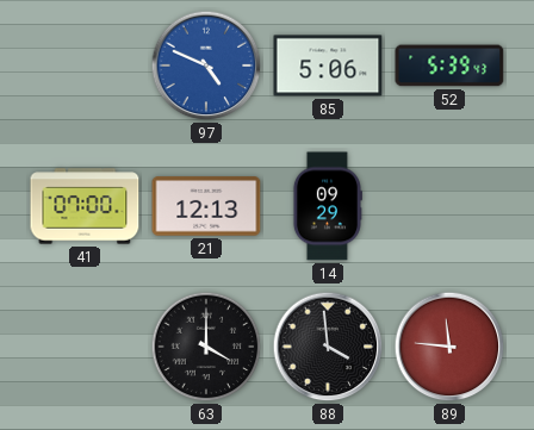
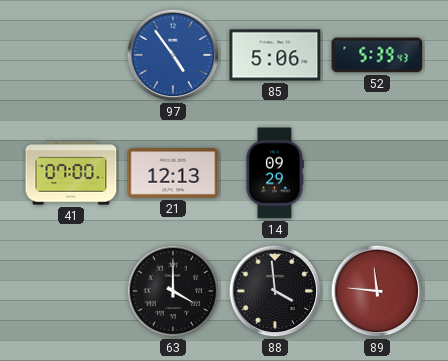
97: 4:49 -> 4:54 (173, 55)
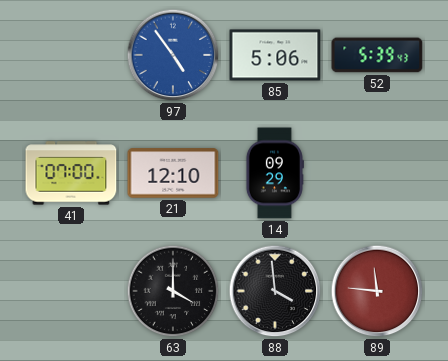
21: 12:13 -> 12:10 (173, 173)
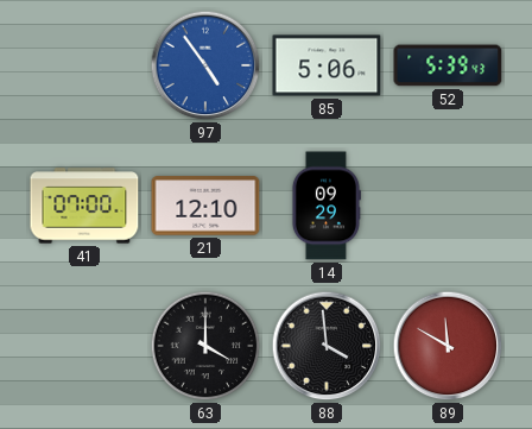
89: 11:46 -> 11:50 (448, 346)
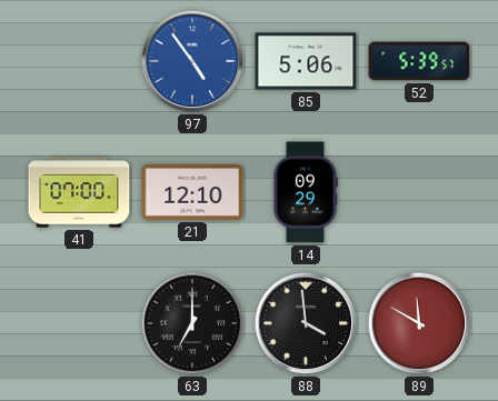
52: 5:39:43 -> 5:39:57 (419, 61)
63: 4:00 -> 7:00 (192, 323)
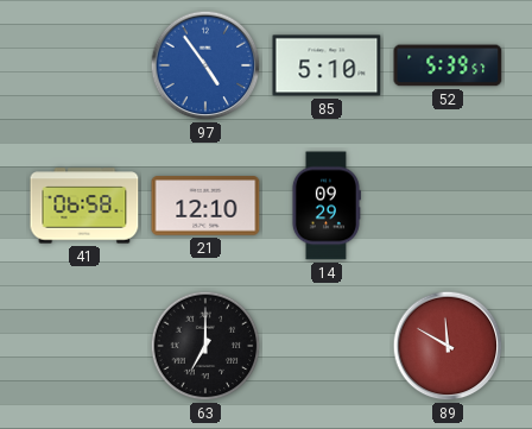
85: 5:06 -> 5:10 (327, 65)
41: 07:00 -> 06:58 (84, 206)
88: 3:59 -> none (306, 323)
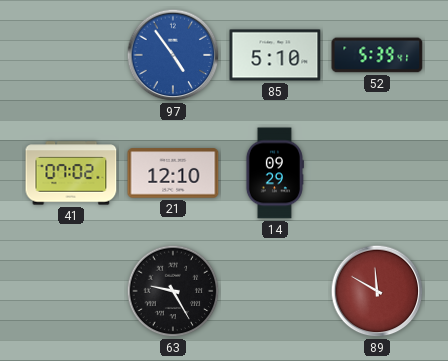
52: 5:39:57 -> 5:39:41 (377, 55)
41: 06:58 -> 07:02 (71, 173)
63: 7:00 -> 9:25 (173, 291)
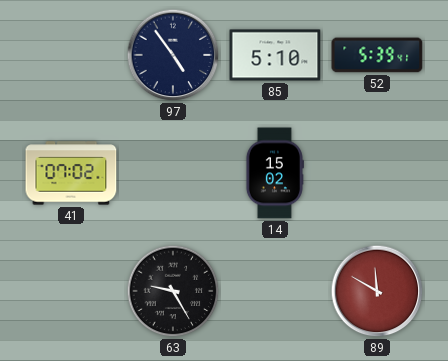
97 dial: blue -> navy (173, 55)
21: 12:10 -> none (173, 173)
14: 09:29 -> 15:02 (274, 173)
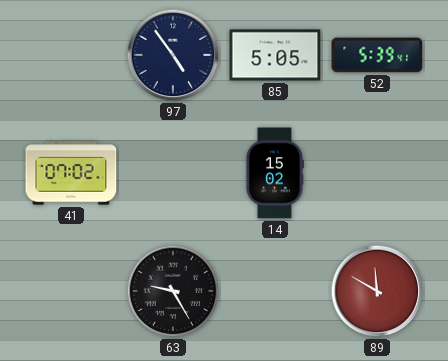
85: 5:10 -> 5:05 (275, 55)
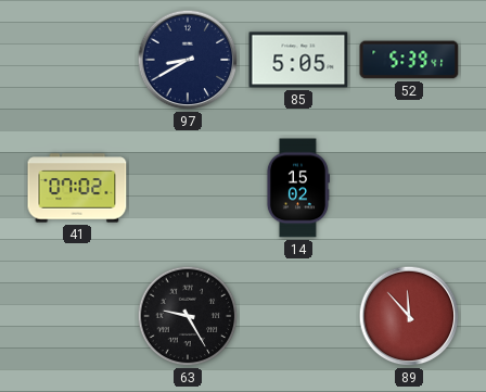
97: 4:54 -> 8:40 (188, 60)
89: 11:50 -> 11:53 (409, 316)
